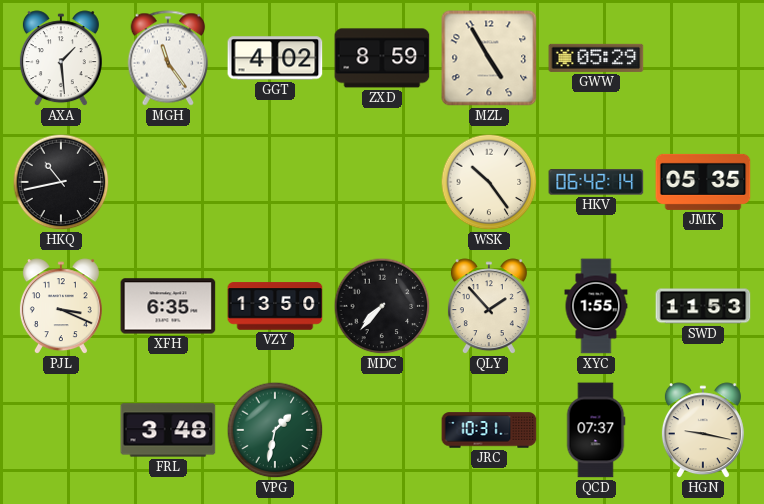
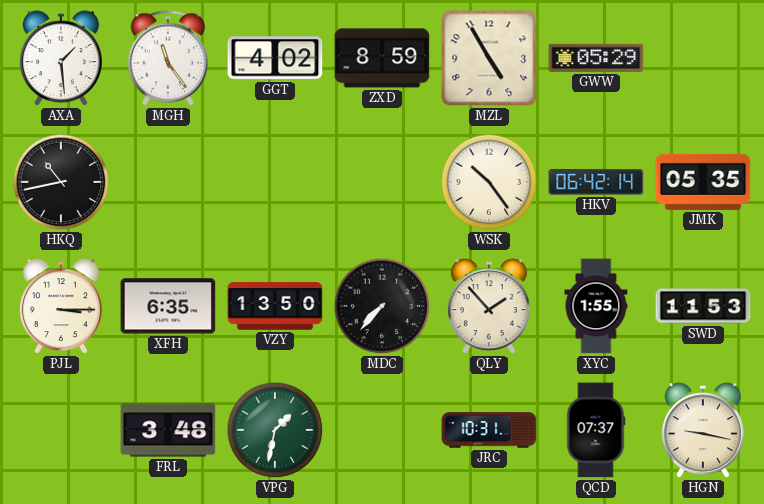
PJL: 3:19 -> 3:15 (61, 307)
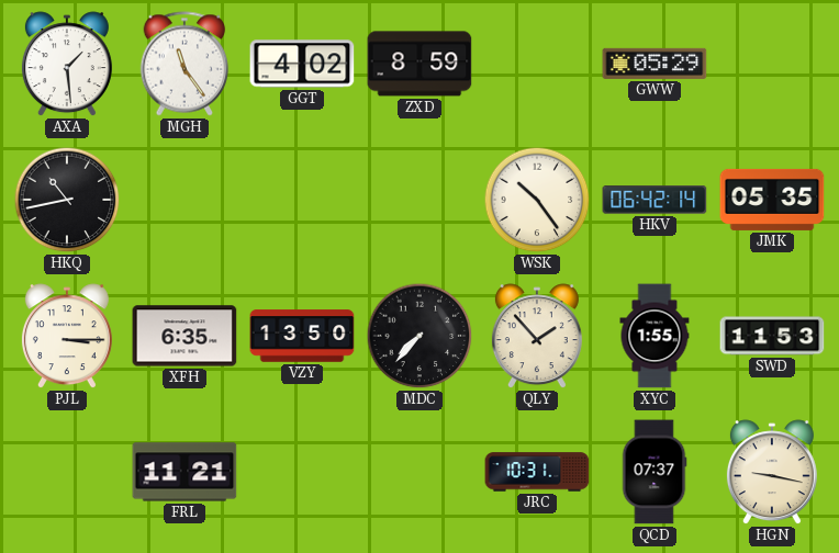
MZL: 4:55 -> none (489, 58)
FRL: 3:48 -> 11:21 (184, 472)
VPG: 1:32 -> none (275, 430)
